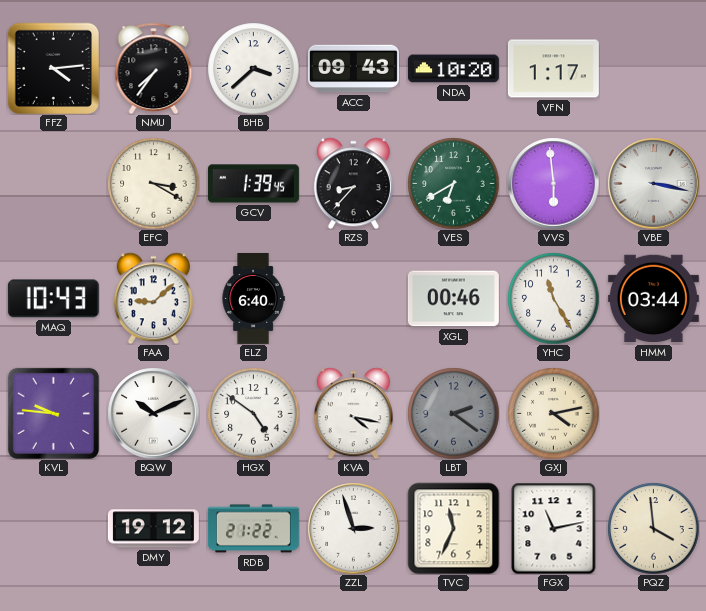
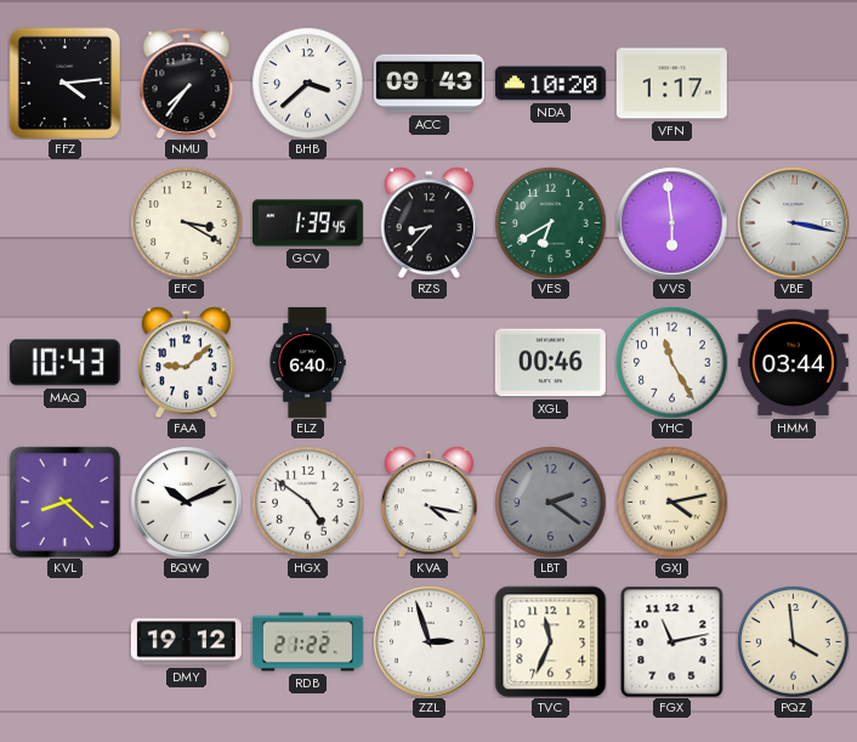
KVL: 9:46 -> 8:22 (64, 502)
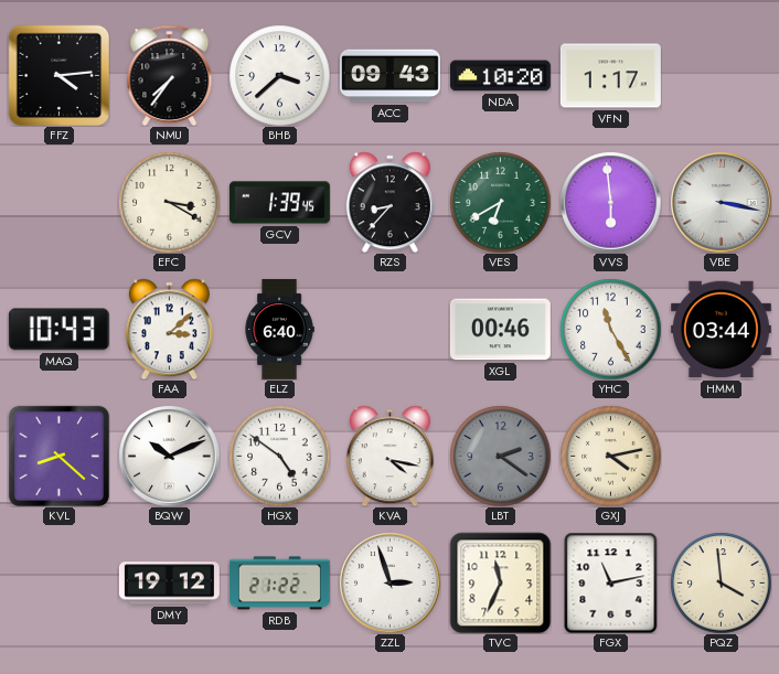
FAA: 9:08 -> 3:08 (169, 329)
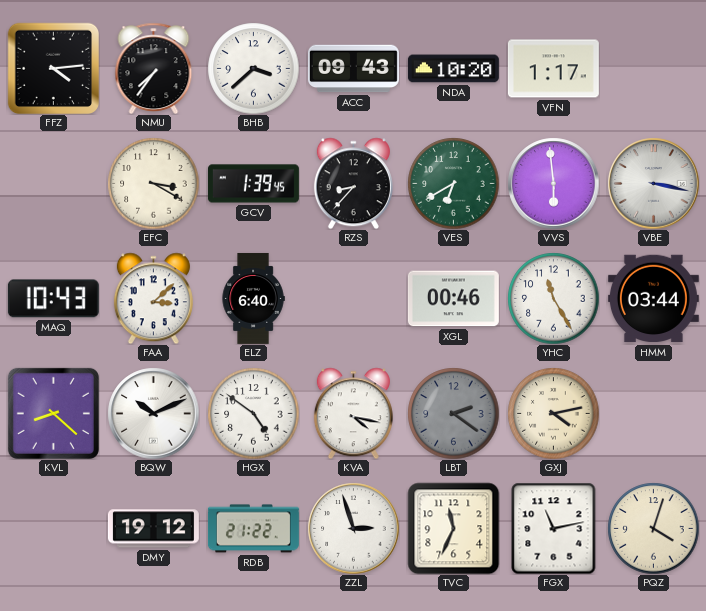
PQZ: 3:59 -> 4:03 (653, 528)
